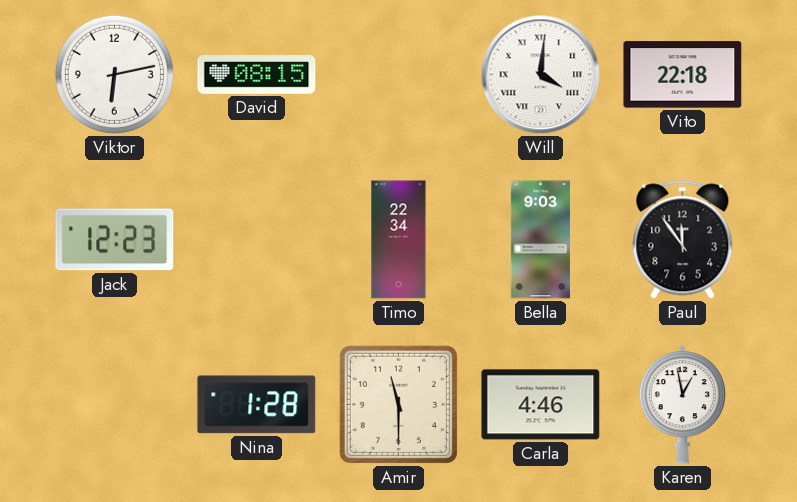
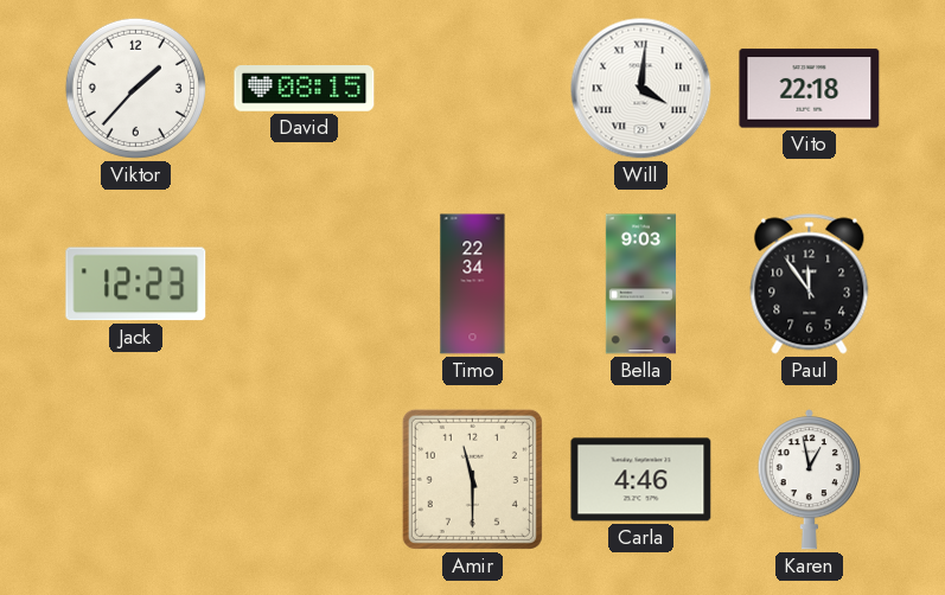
Viktor: 6:13 -> 1:37 (135, 88)
Nina: 1:28 -> none (257, 405)
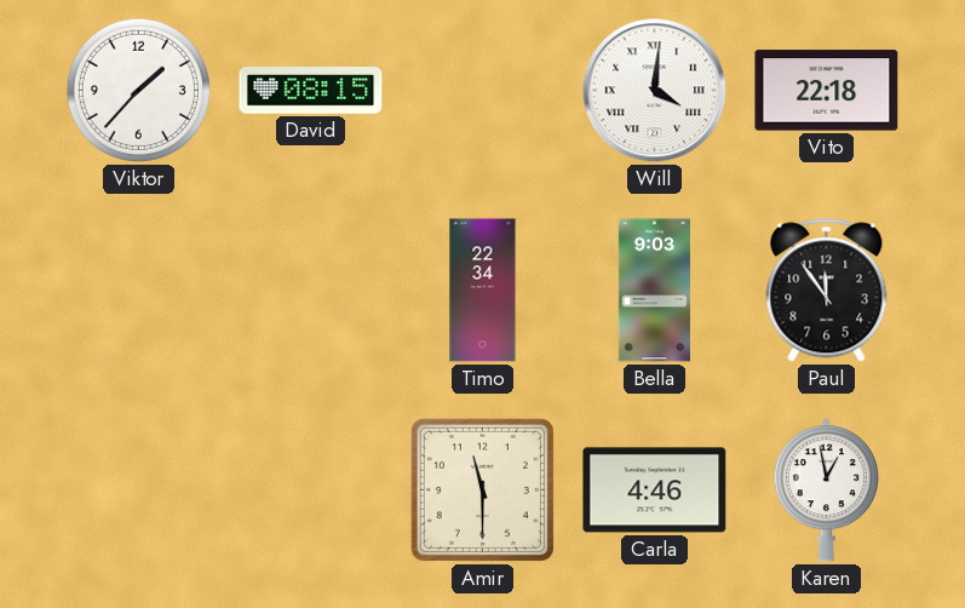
Jack: 12:23 -> none (136, 284)
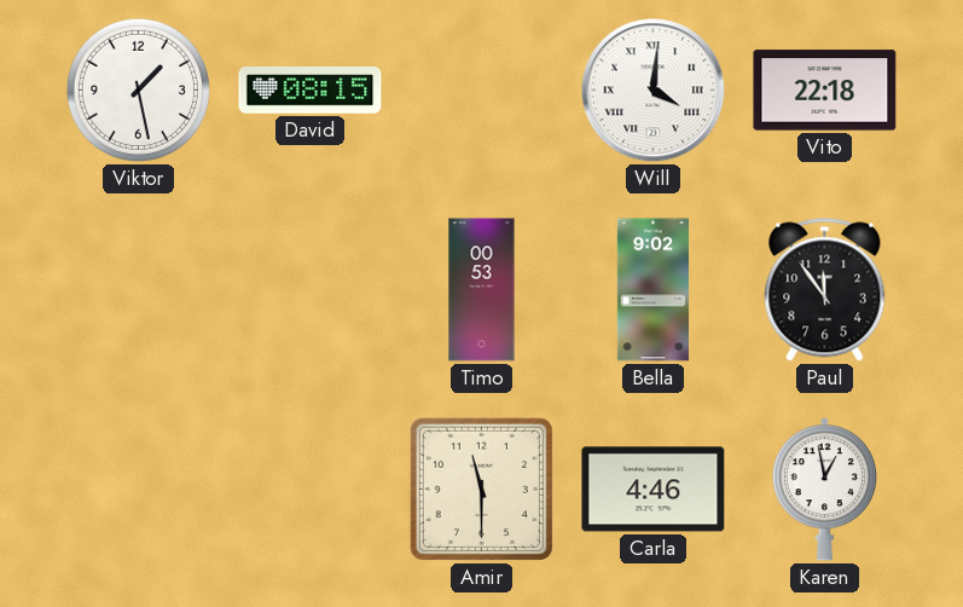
Viktor: 1:37 -> 1:28 (138, 89)
Timo: 22:34 -> 00:53 (482, 290)
Bella: 9:03 -> 9:02 (652, 290)
